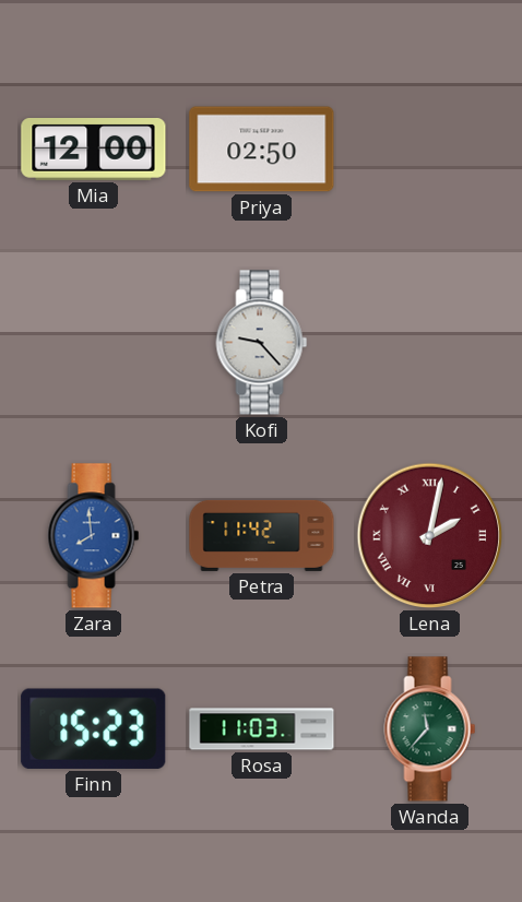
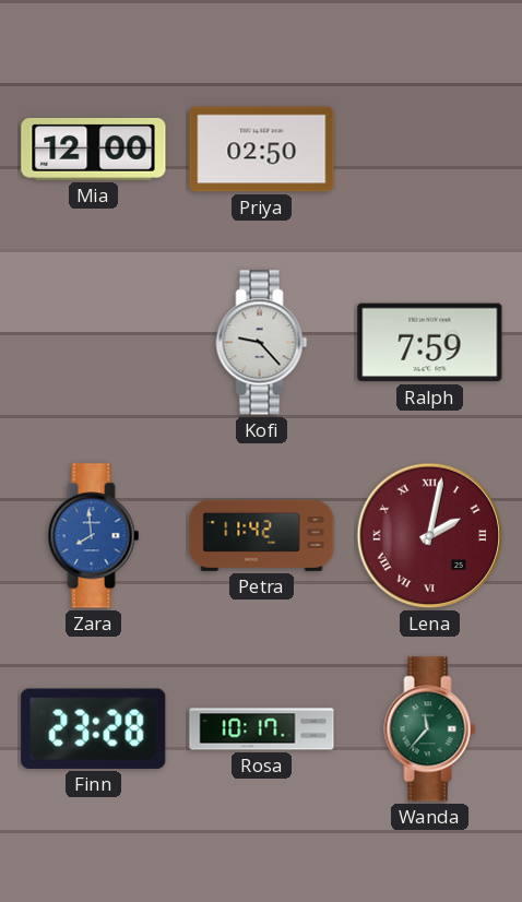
Ralph: none -> 7:59 (430, 343)
Finn: 15:23 -> 23:28 (94, 728)
Rosa: 11:03 -> 10:17 (262, 729)
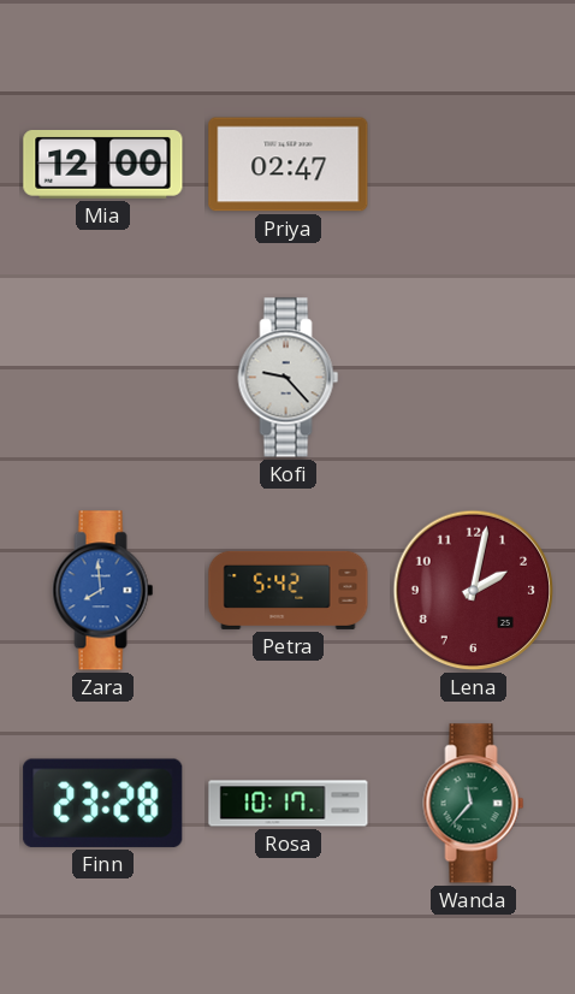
Priya: 02:50 -> 02:47 (289, 165)
Ralph: 7:59 -> none (430, 343)
Petra: 11:42 -> 5:42 (289, 590)
Lena numerals: Roman -> Arabic (474, 591)
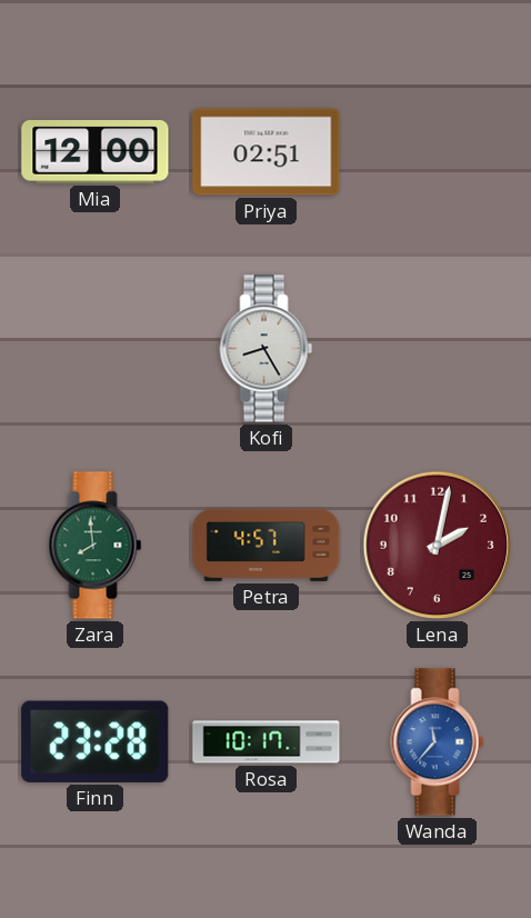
Priya: 02:47 -> 02:51 (267, 152)
Kofi: 9:23 -> 8:25 (267, 349)
Zara dial: blue -> green (96, 546)
Petra: 5:42 -> 4:57 (267, 545)
Wanda dial: green -> blue (438, 742)
